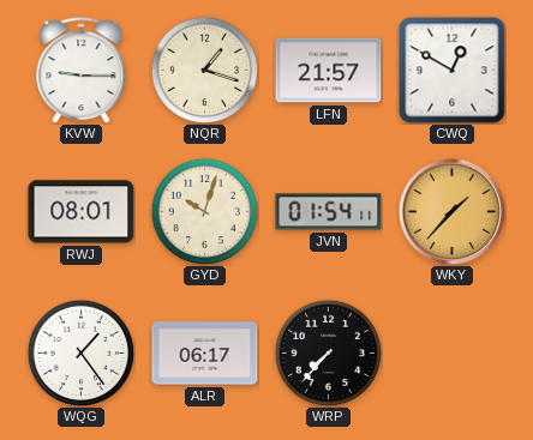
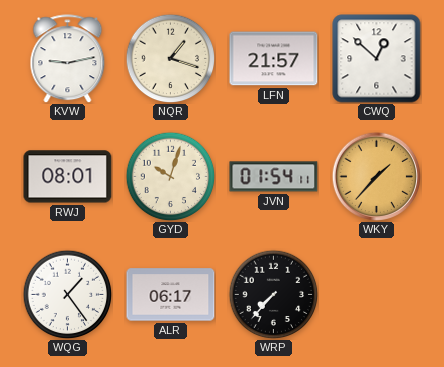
KVW: 9:15 -> 9:13 (68, 59)
CWQ: 12:50 -> 12:52 (377, 59)
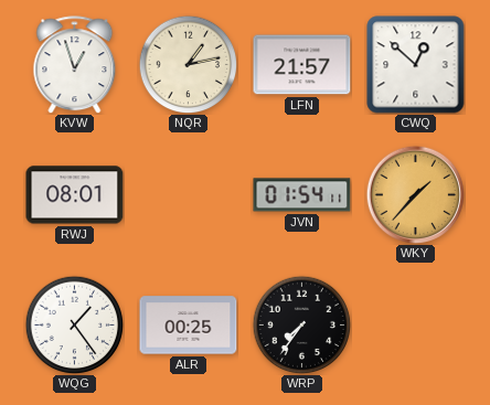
KVW: 9:13 -> 12:57 (75, 65)
NQR: 1:18 -> 1:13 (188, 64)
GYD: 10:03 -> none (170, 176)
ALR: 06:17 -> 00:25 (189, 326)
WRP: 7:37 -> 7:36 (301, 324)
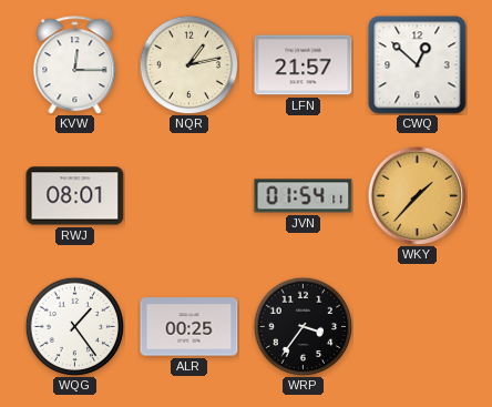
KVW: 12:57 -> 12:15 (75, 65)
WRP: 7:36 -> 3:36 (303, 326)
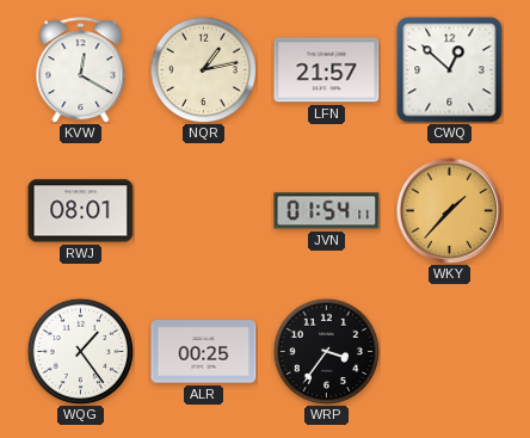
KVW: 12:15 -> 12:20 (81, 70)
